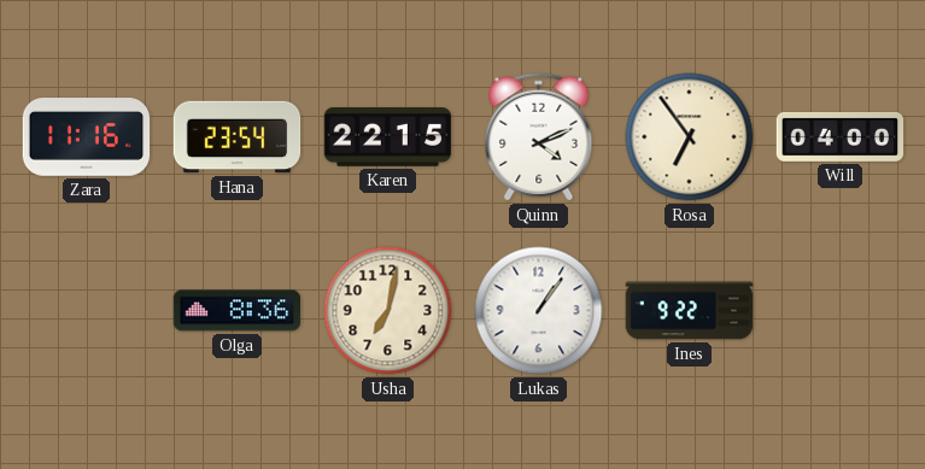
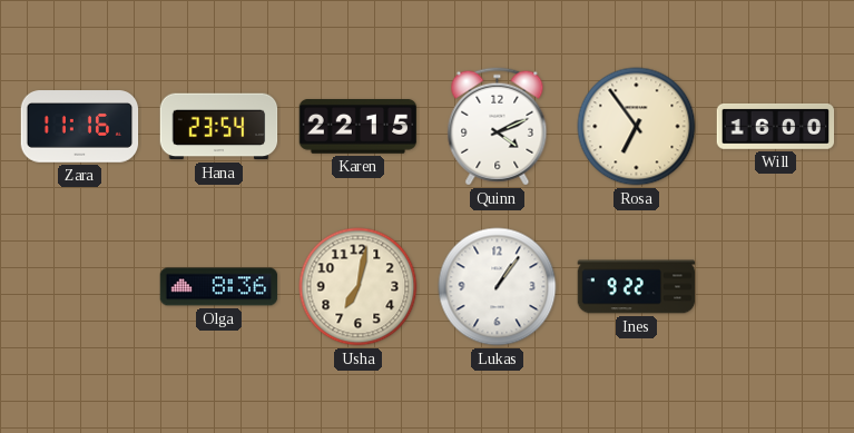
Will: 04:00 -> 16:00 (776, 126)
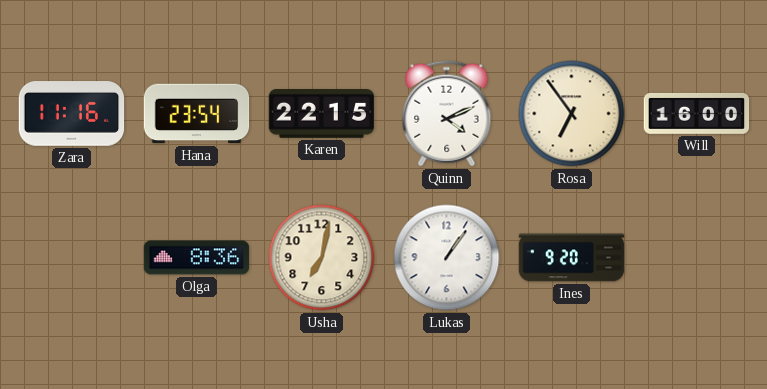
Ines: 9:22 -> 9:20 (572, 258)
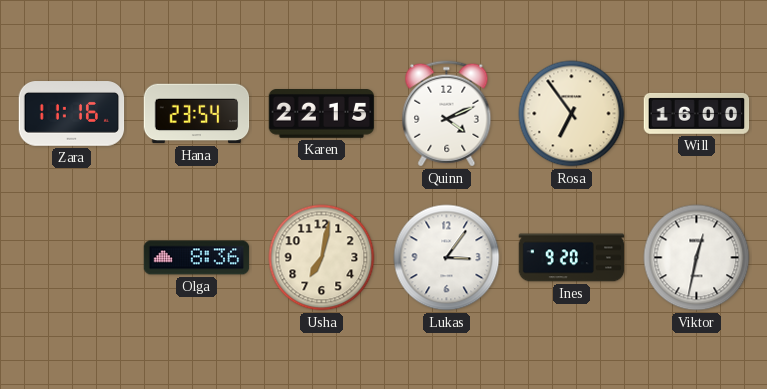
Lukas: 1:06 -> 3:06 (447, 258)
Viktor: none -> 12:32 (697, 258)
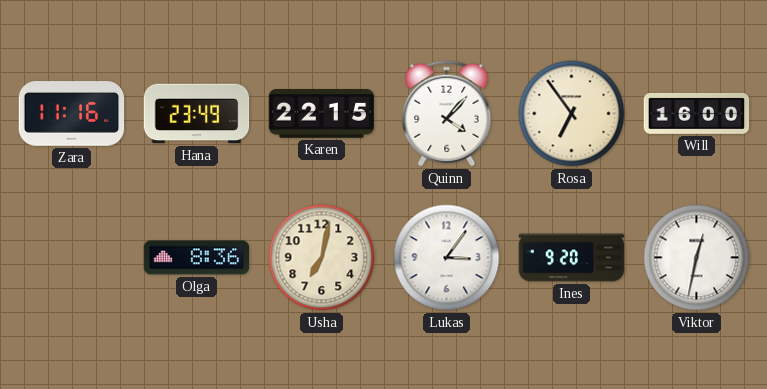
Hana: 23:54 -> 23:49 (197, 114)
Quinn: 4:11 -> 4:07 (447, 114)
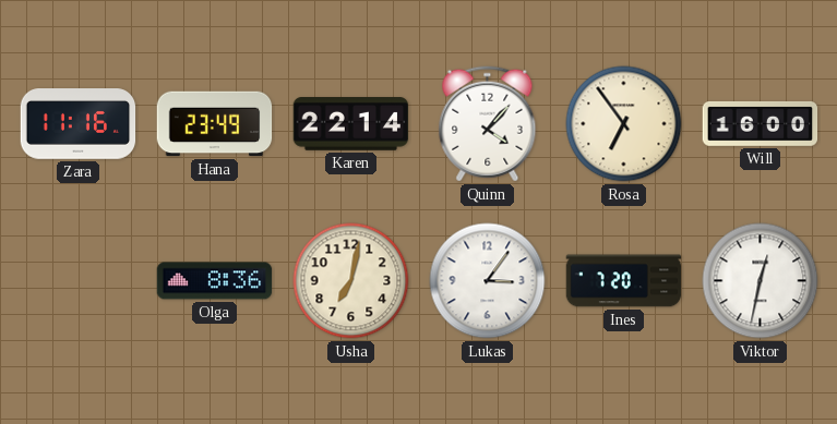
Karen: 22:15 -> 22:14 (351, 124)
Ines: 9:20 -> 7:20 (624, 281)
